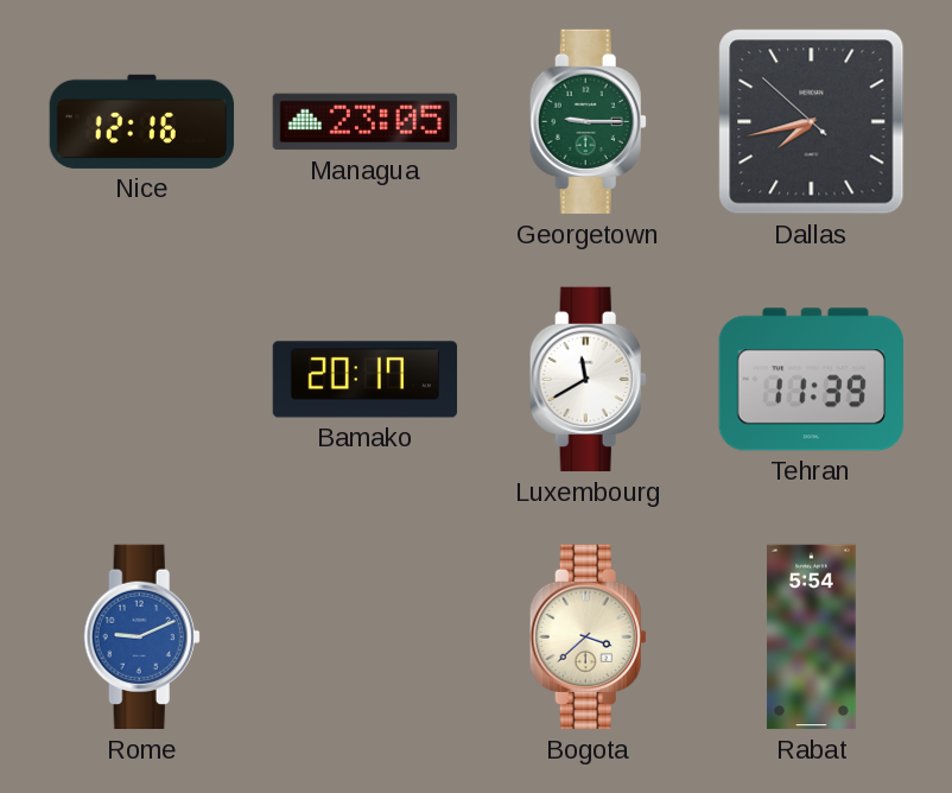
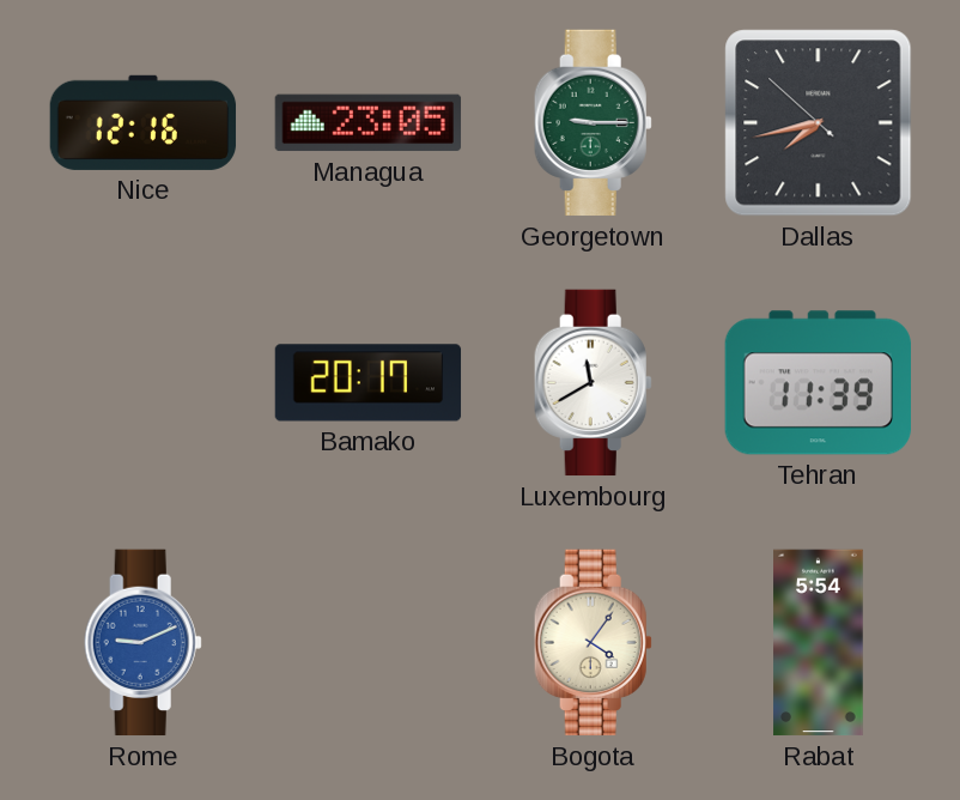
Bogota: 3:38 -> 4:06 (593, 643)
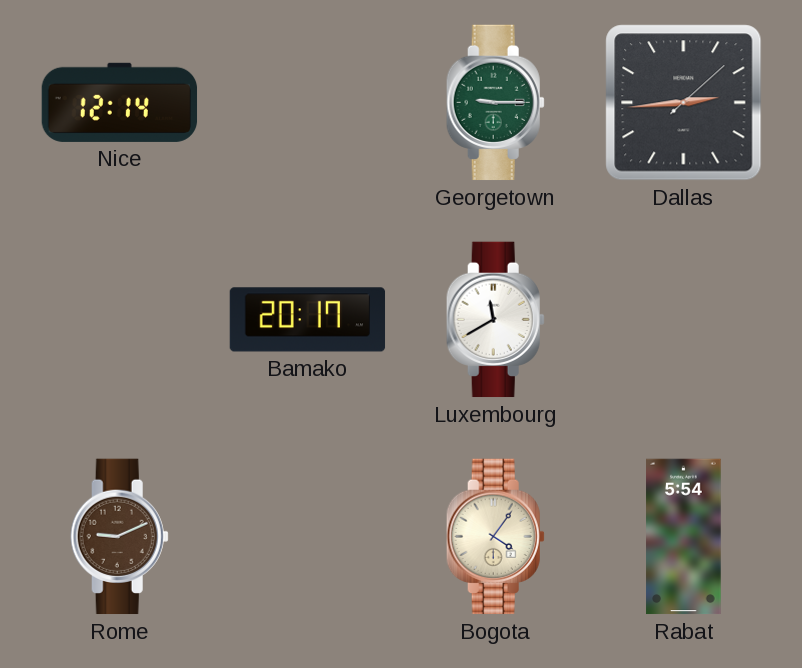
Nice: 12:16 -> 12:14 (120, 102)
Managua: 23:05 -> none (369, 123)
Dallas: 7:42 -> 2:44 (684, 103)
Tehran: 11:39 -> none (818, 383)
Rome dial: blue -> brown (119, 537)
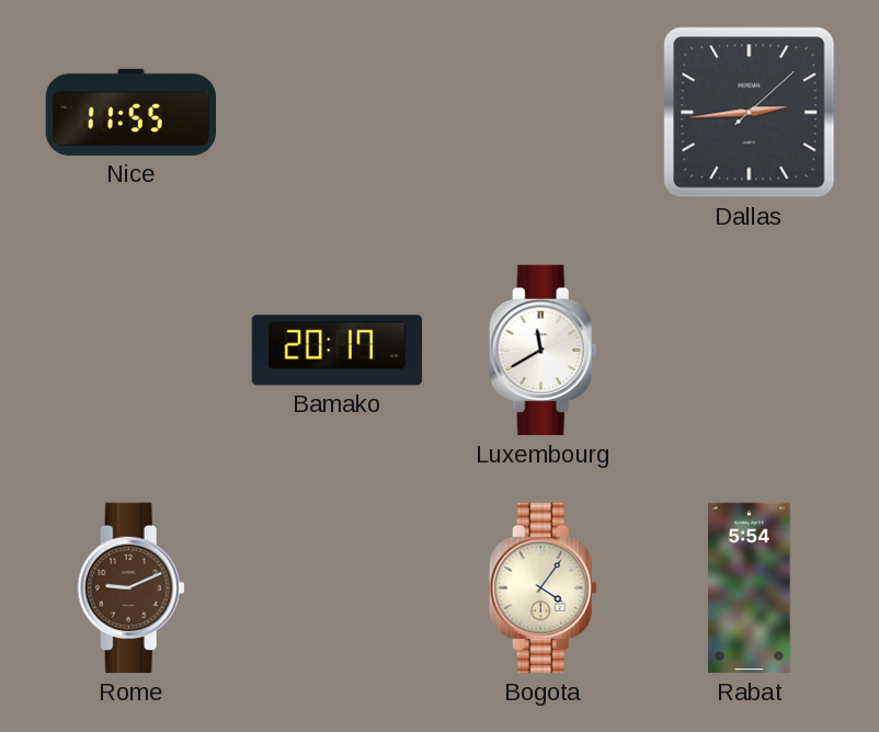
Nice: 12:14 -> 11:55 (132, 112)
Georgetown: 9:15 -> none (495, 103)
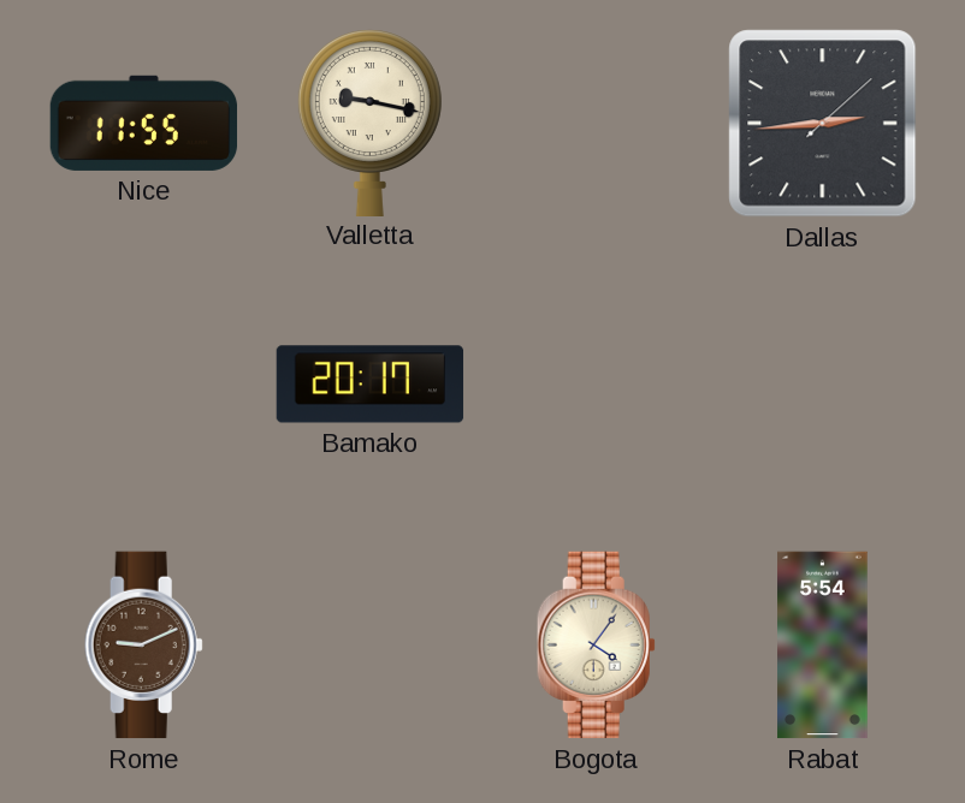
Valletta: none -> 9:17 (369, 123)
Luxembourg: 11:40 -> none (543, 351)
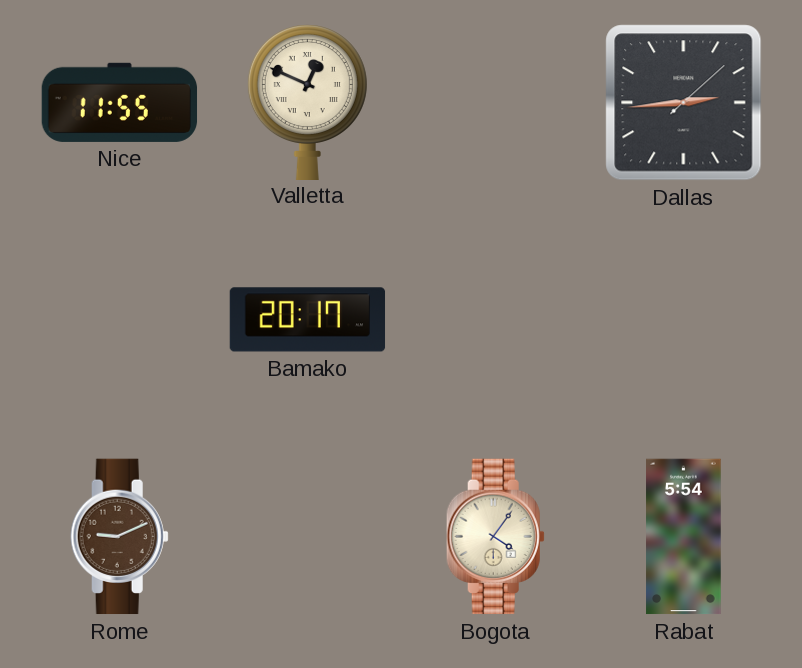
Valletta: 9:17 -> 12:49 (307, 102)
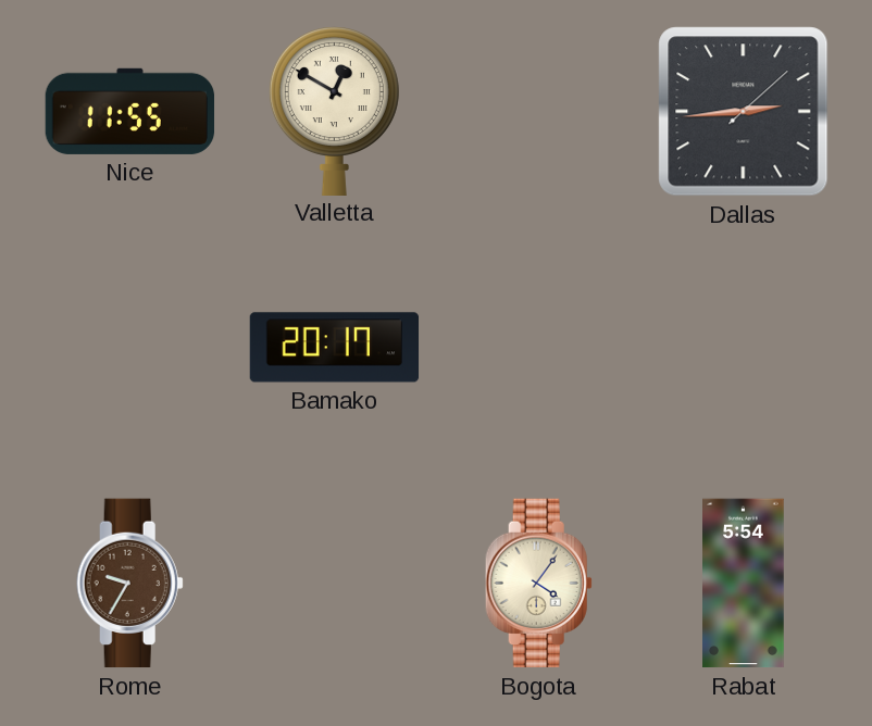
Valletta: 12:49 -> 12:50 (334, 111)
Rome: 9:11 -> 9:35 (129, 584)
